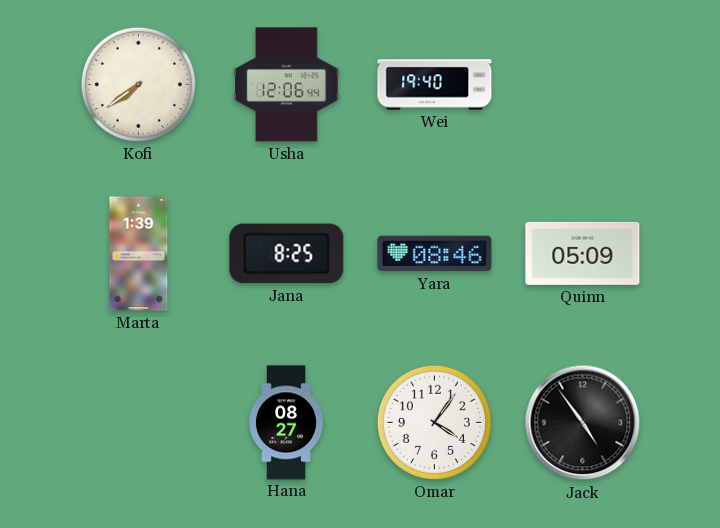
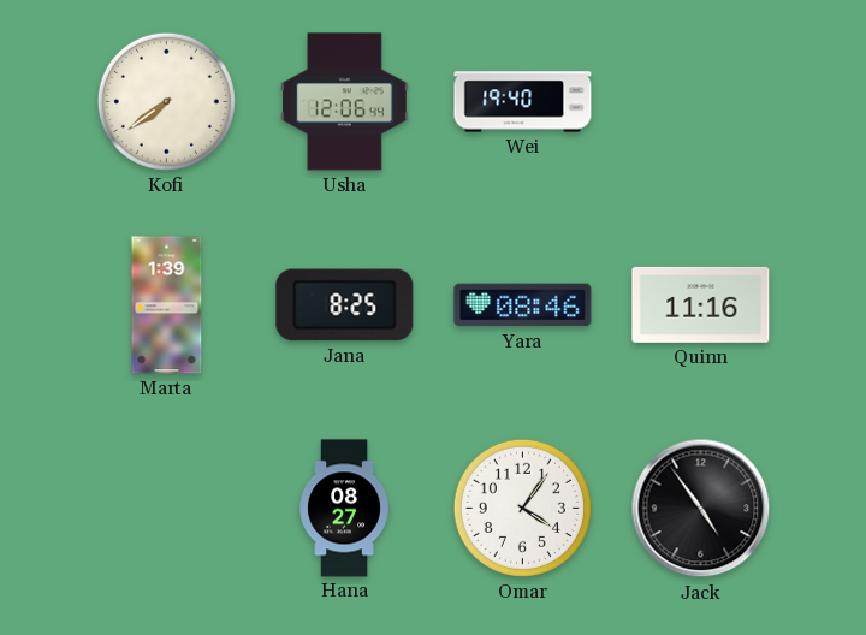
Quinn: 05:09 -> 11:16 (701, 304)
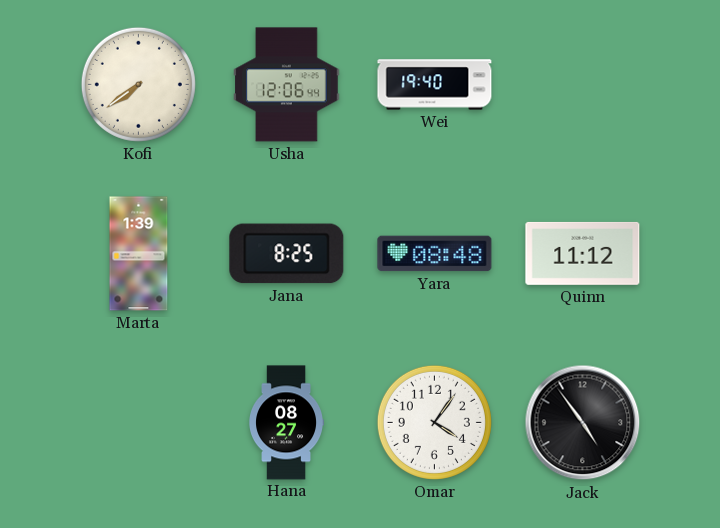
Yara: 08:46 -> 08:48 (435, 254)
Quinn: 11:16 -> 11:12 (583, 253)
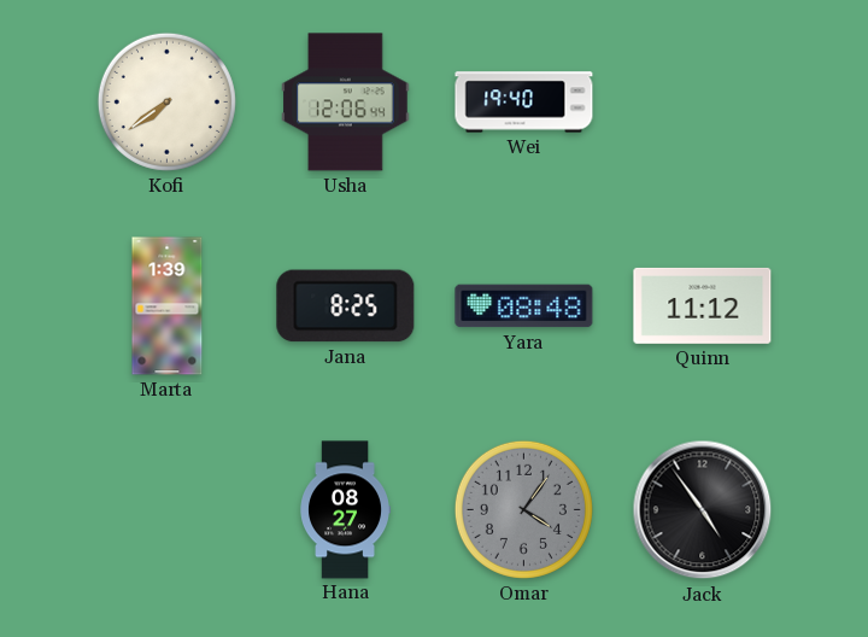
Omar dial: white -> grey (523, 509)
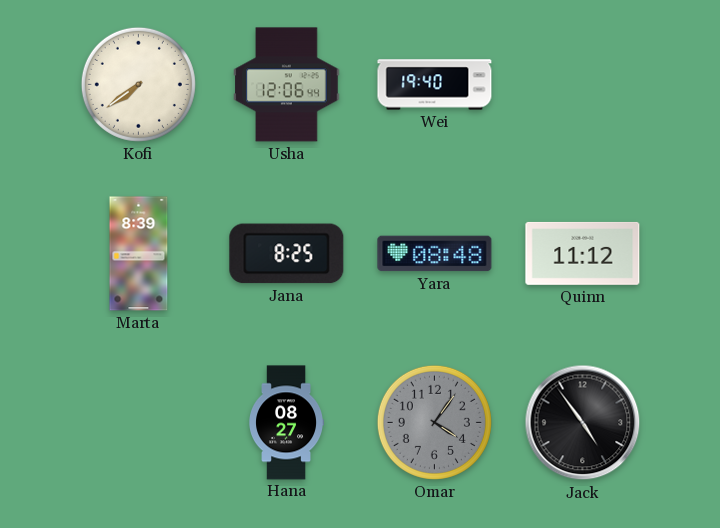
Marta: 1:39 -> 8:39 (139, 254)
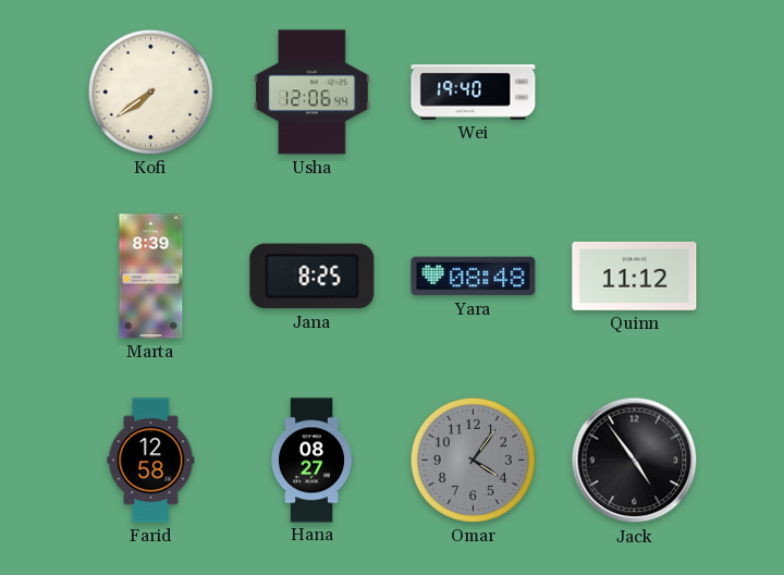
Farid: none -> 12:58 (151, 461)
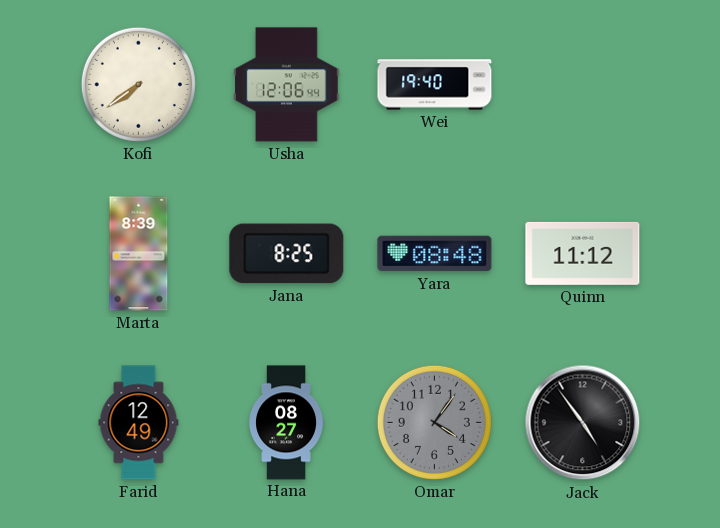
Farid: 12:58 -> 12:49 (139, 423)
